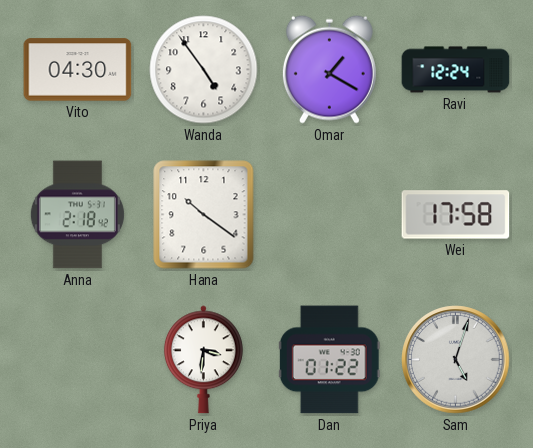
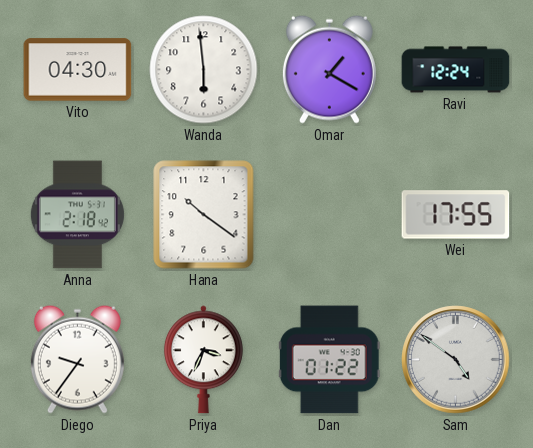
Wanda: 4:54 -> 5:59 (204, 70)
Wei: 17:58 -> 17:55 (456, 215)
Diego: none -> 9:36 (77, 359)
Priya: 3:31 -> 3:34 (203, 360)
Sam: 5:03 -> 4:51 (456, 360)
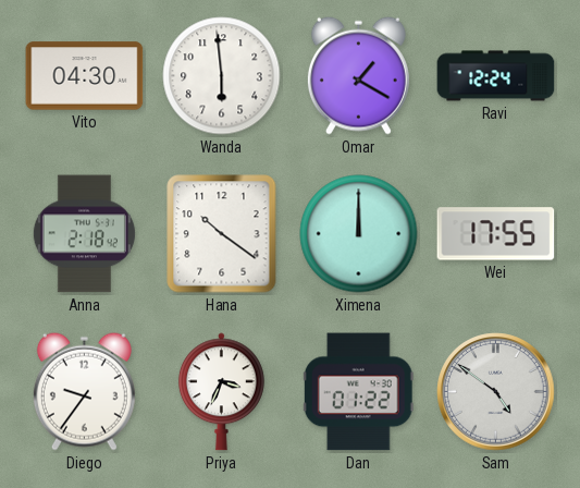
Ximena: none -> 12:00 (359, 234)
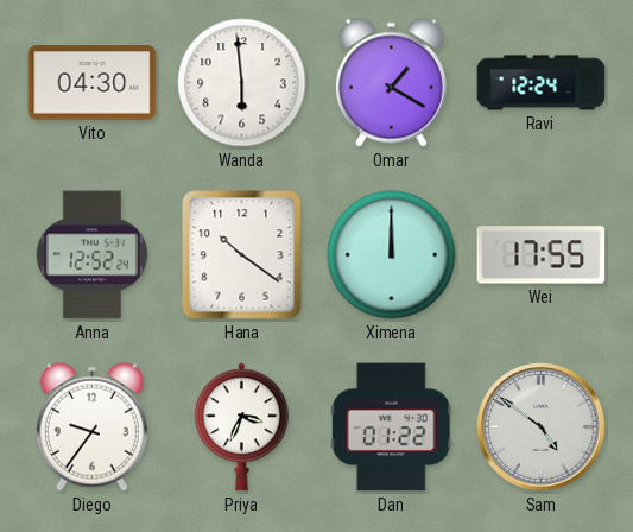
Anna: 2:18 -> 12:52 (91, 255)
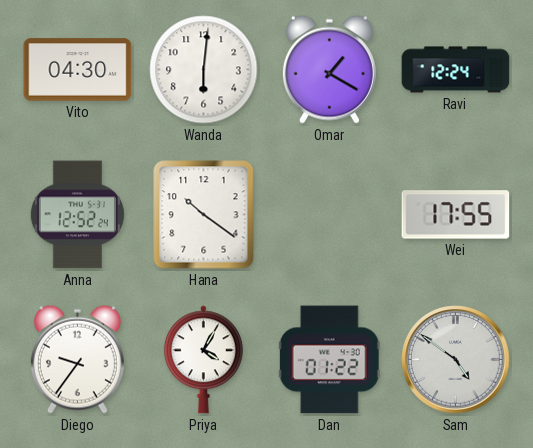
Wanda: 5:59 -> 6:01 (204, 70)
Ximena: 12:00 -> none (392, 255)
Priya: 3:34 -> 4:05 (203, 360)
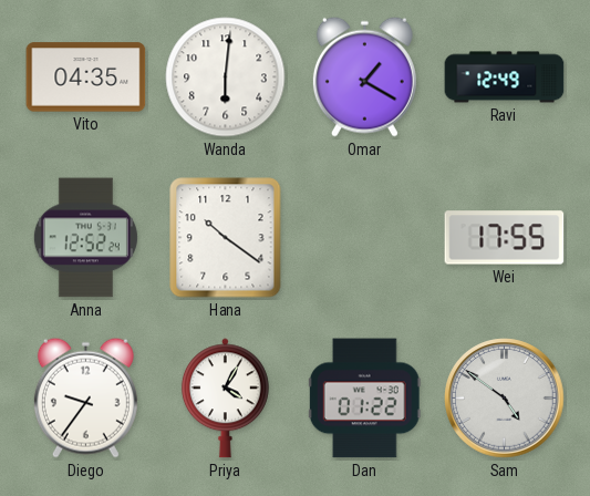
Vito: 04:30 -> 04:35 (86, 77)
Ravi: 12:24 -> 12:49 (505, 77)
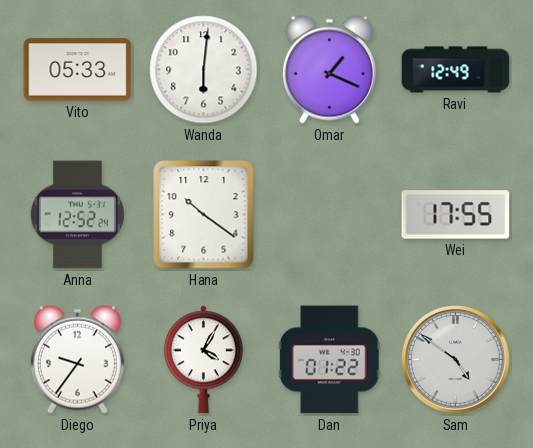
Vito: 04:35 -> 05:33 (78, 70)
Omar: 1:20 -> 1:19 (329, 69)
